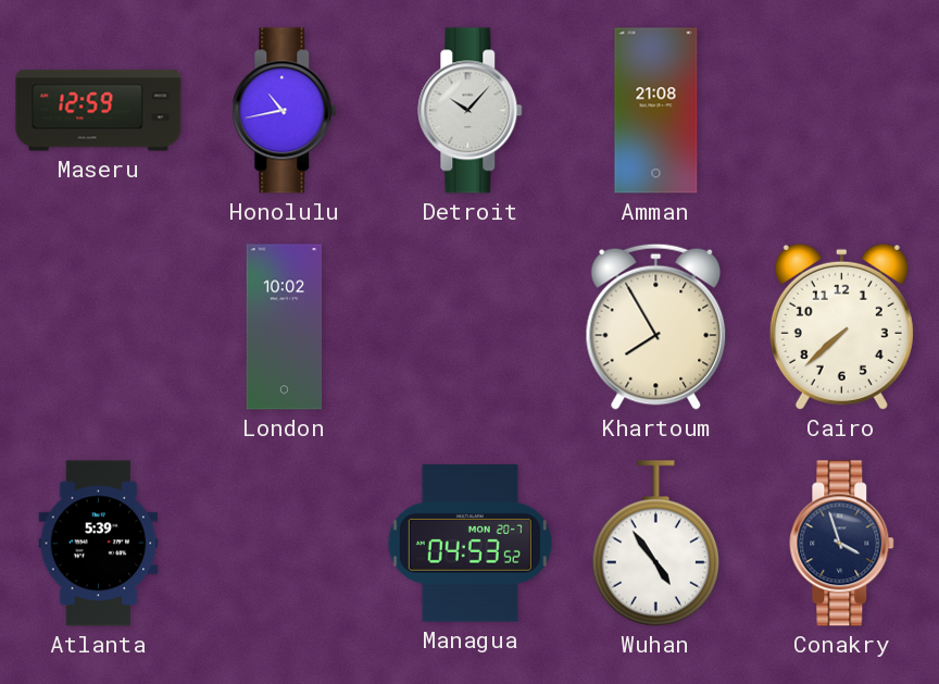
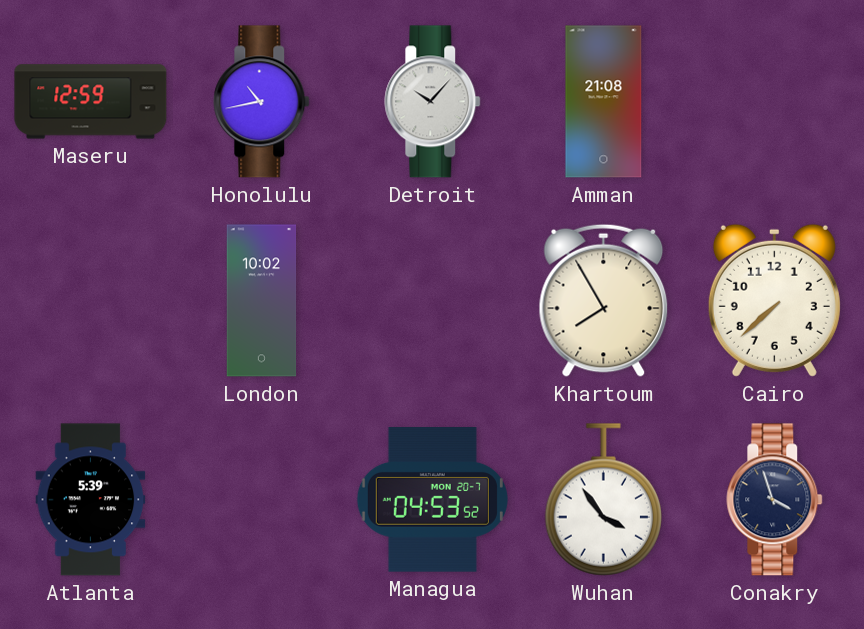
Wuhan: 4:54 -> 3:54 (603, 500)
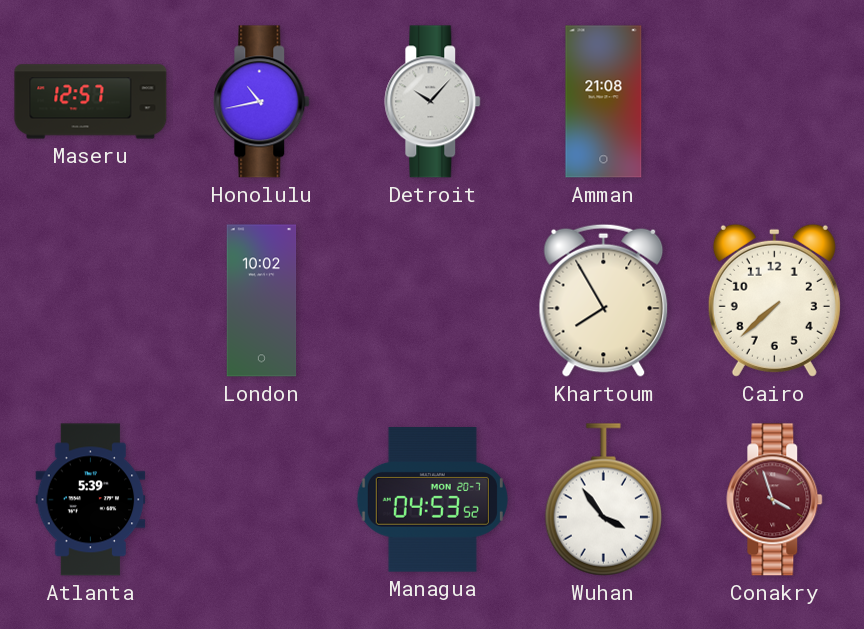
Maseru: 12:59 -> 12:57 (91, 102)
Conakry dial: navy -> burgundy (775, 500)
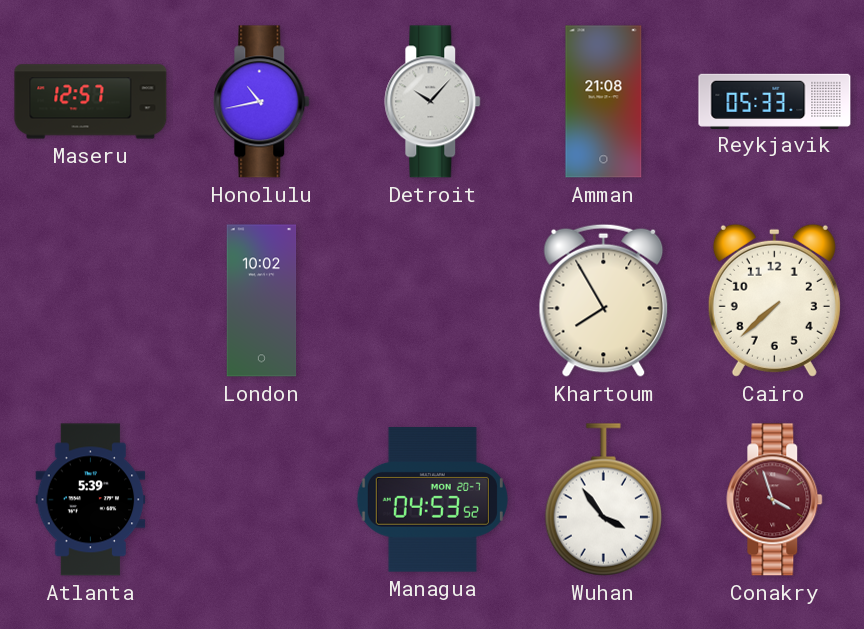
Reykjavik: none -> 05:33 (775, 101)
